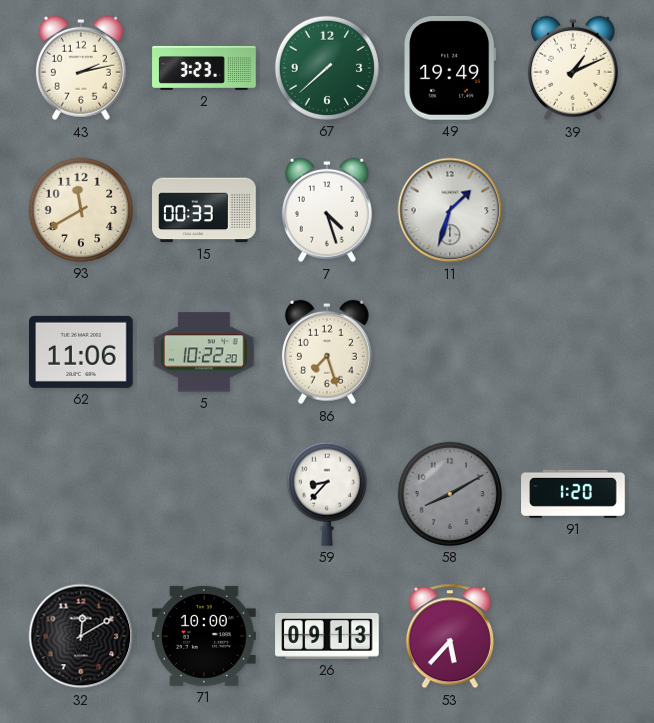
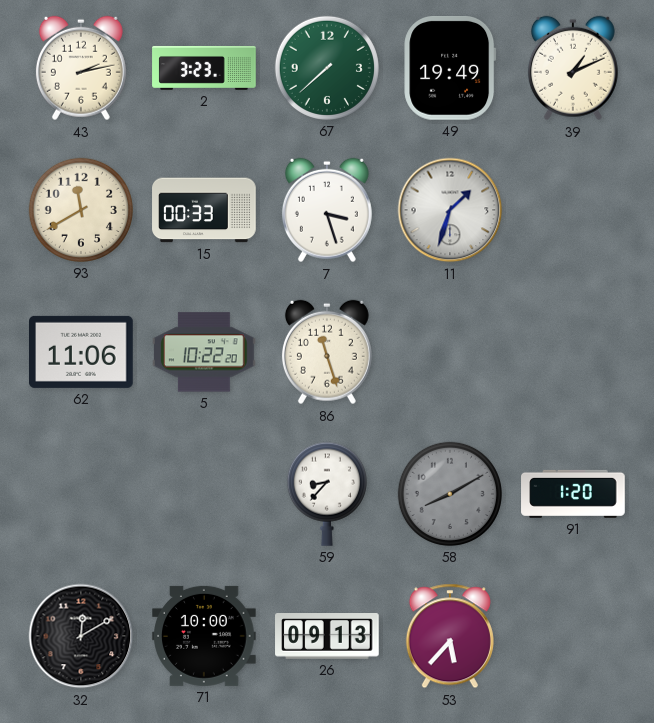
7: 4:27 -> 3:27 (327, 210)
86: 7:27 -> 11:27 (327, 352)
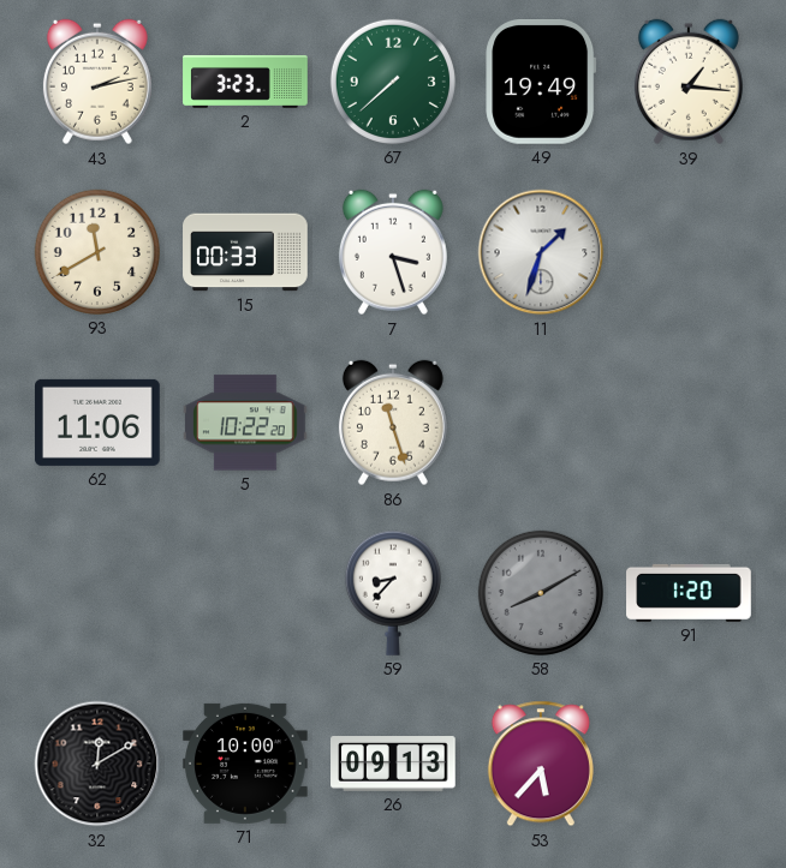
39: 1:11 -> 1:16 (689, 82)
